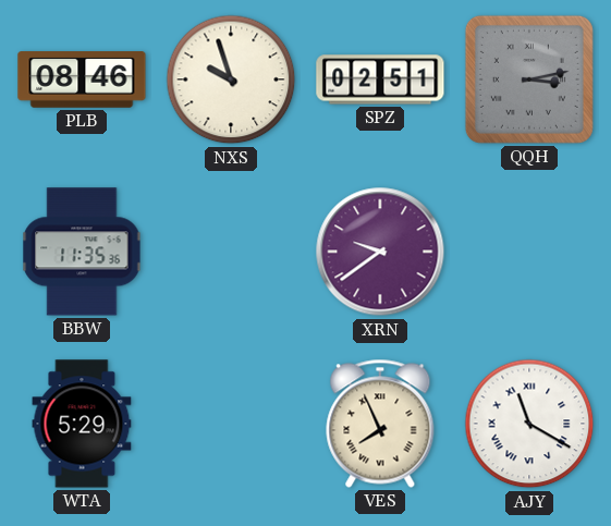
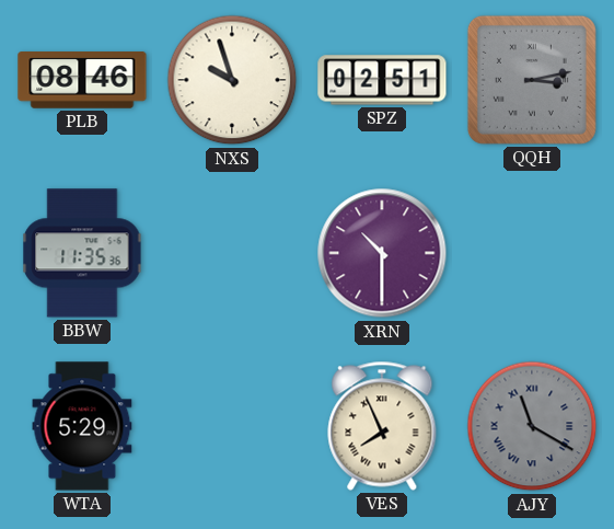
XRN: 9:39 -> 10:30 (382, 253)
AJY dial: white -> grey (532, 426)
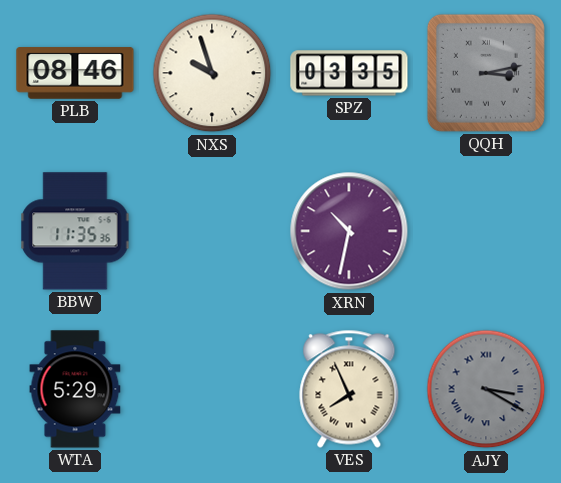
SPZ: 02:51 -> 03:35 (349, 73)
XRN: 10:30 -> 10:32 (349, 231)
AJY: 11:20 -> 3:20 (486, 389)
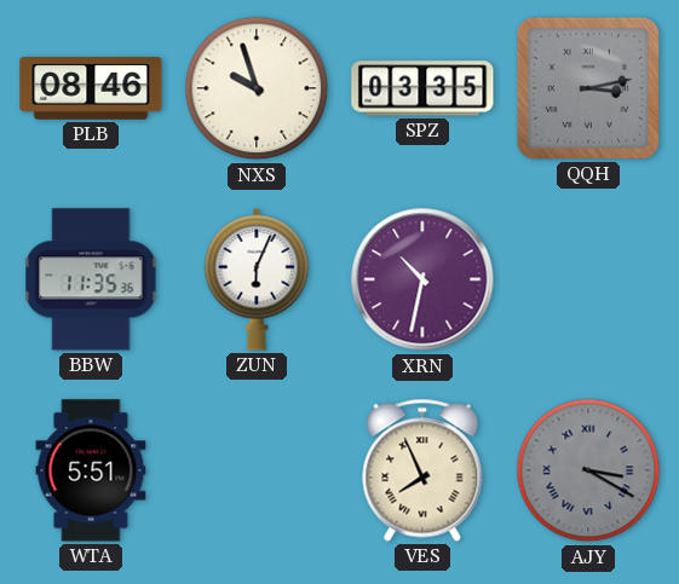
ZUN: none -> 6:04 (257, 279)
WTA: 5:29 -> 5:51 (91, 470)
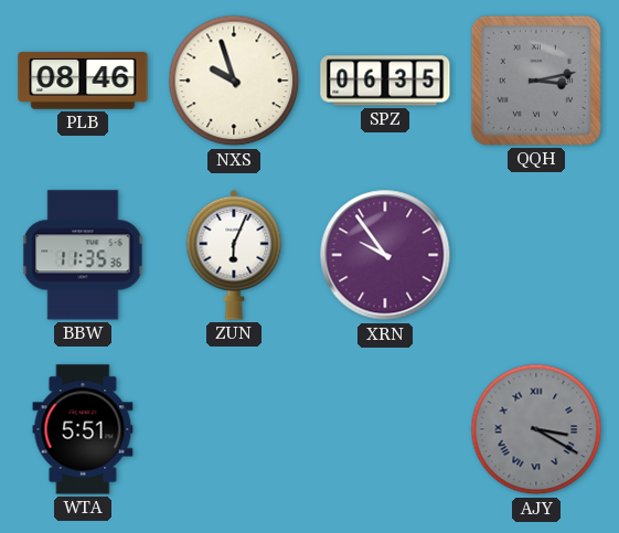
SPZ: 03:35 -> 06:35 (385, 81)
XRN: 10:32 -> 9:54 (385, 255)
VES: 7:56 -> none (422, 470)
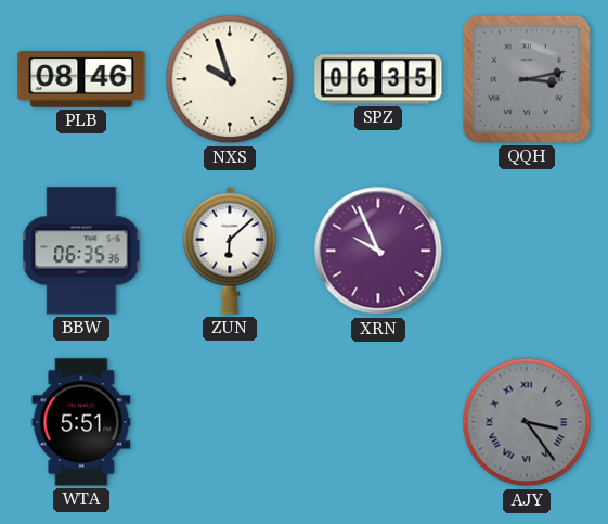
BBW: 11:35 -> 06:35 (81, 251)
ZUN: 6:04 -> 6:08 (230, 251)
XRN: 9:54 -> 9:56 (378, 251)
AJY: 3:20 -> 3:24 (527, 422)
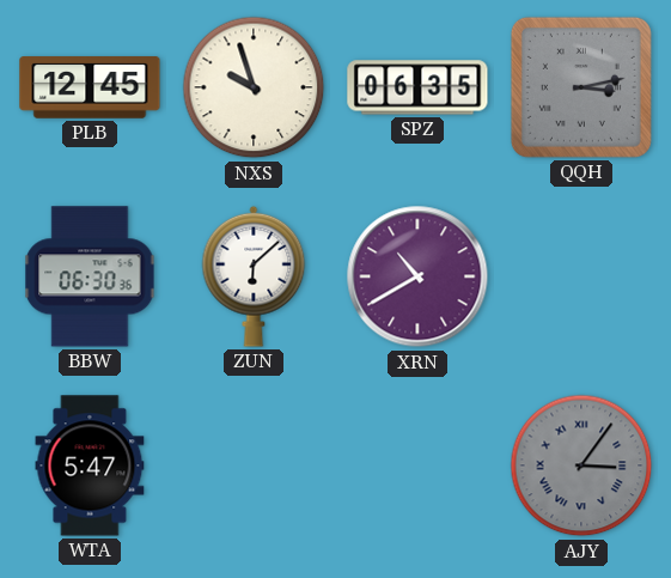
PLB: 08:46 -> 12:45 (90, 87)
BBW: 06:35 -> 06:30 (90, 276)
XRN: 9:56 -> 10:40 (417, 276)
WTA: 5:51 -> 5:47 (90, 466)
AJY: 3:24 -> 3:06 (581, 466)
